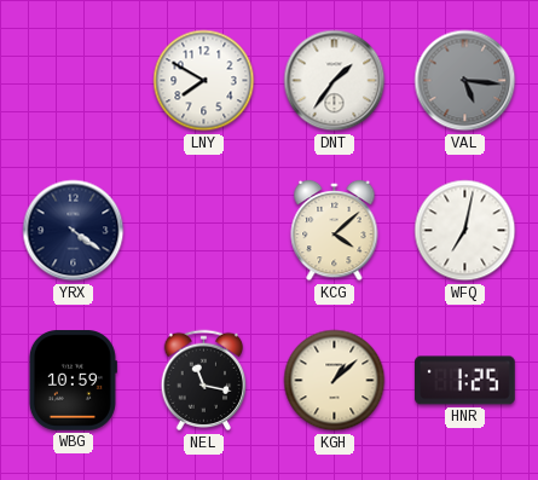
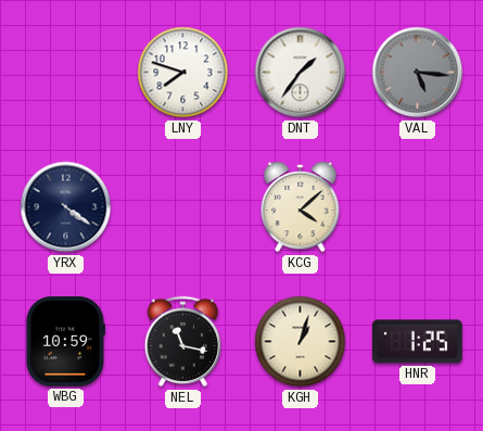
LNY: 7:50 -> 7:48 (183, 73)
WFQ: 7:02 -> none (465, 231)
KGH: 1:08 -> 1:03 (301, 342)
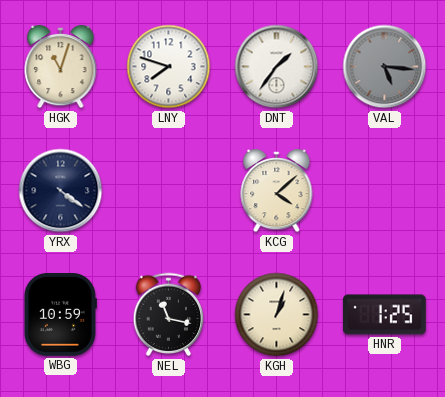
HGK: none -> 11:03 (61, 67)
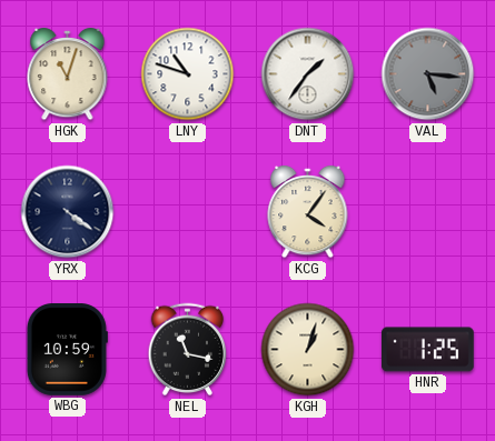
LNY: 7:48 -> 10:48 (188, 74)
KCG: 4:08 -> 4:06 (308, 212)
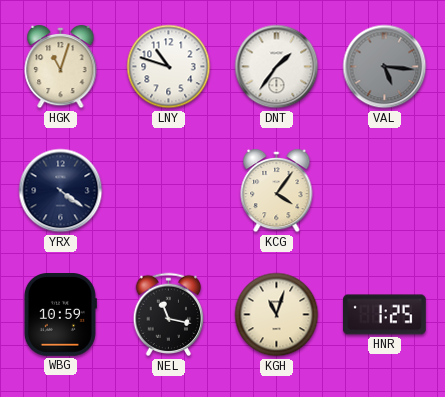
KGH: 1:03 -> 11:03 (277, 315)
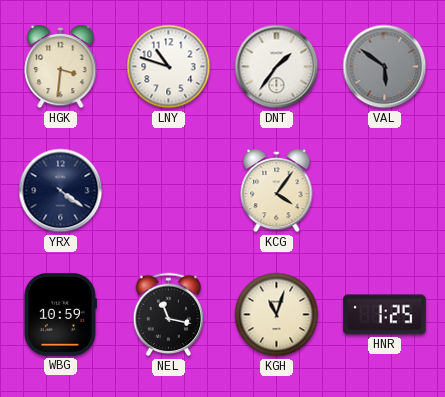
HGK: 11:03 -> 3:31 (61, 67)
VAL: 5:16 -> 5:51 (385, 67)
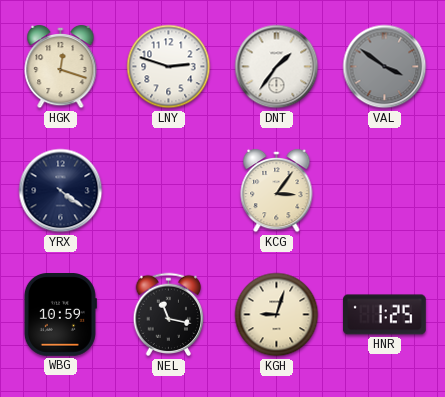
HGK: 3:31 -> 12:18 (61, 67)
LNY: 10:48 -> 2:48 (169, 67)
VAL: 5:51 -> 3:51 (385, 67)
KCG: 4:06 -> 3:06 (277, 191)
KGH: 11:03 -> 9:03 (277, 315)
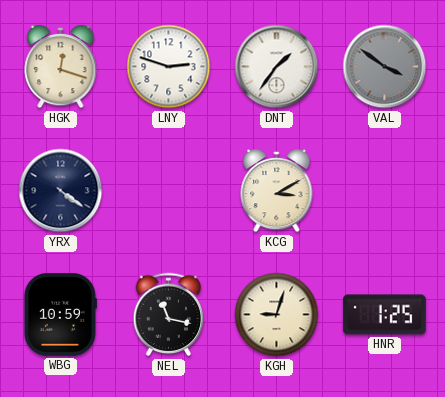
KCG: 3:06 -> 3:10 (277, 191)
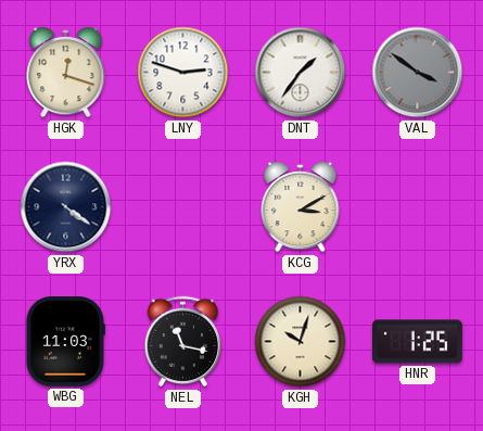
WBG: 10:59 -> 11:03 (65, 342)
KGH: 9:03 -> 10:03 (301, 342)
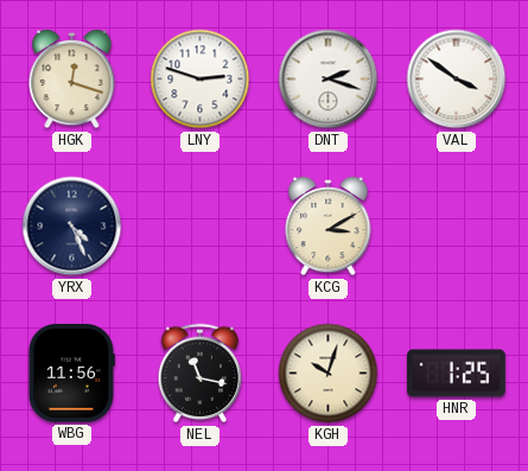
DNT: 1:36 -> 2:18 (329, 79)
VAL dial: grey -> white (457, 79)
YRX: 4:21 -> 4:26 (72, 227)
WBG: 11:03 -> 11:56 (71, 374)
